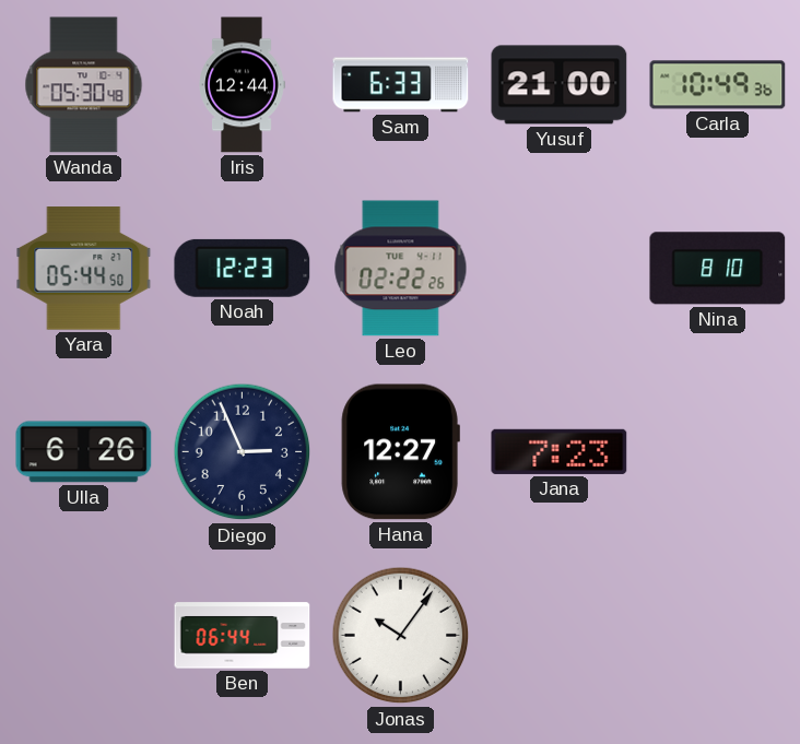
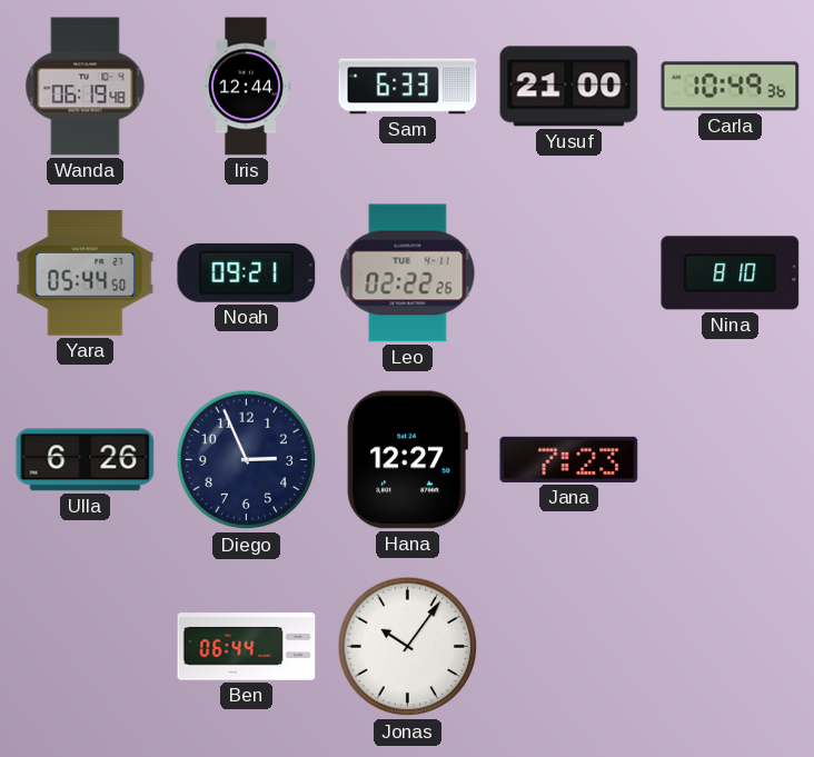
Wanda: 05:30 -> 06:19 (86, 87)
Noah: 12:23 -> 09:21 (247, 272)
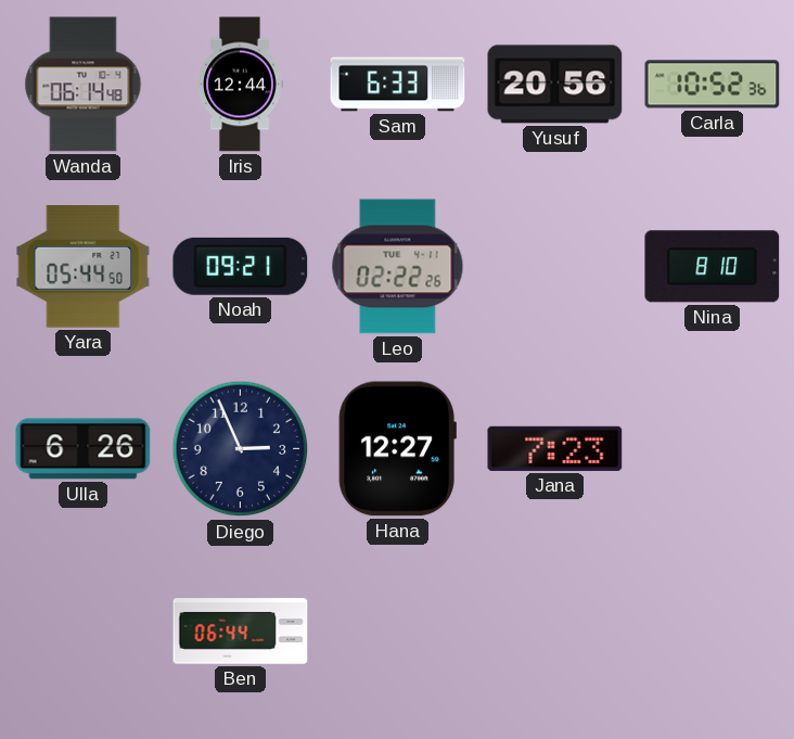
Wanda: 06:19 -> 06:14 (84, 85)
Yusuf: 21:00 -> 20:56 (555, 85)
Carla: 10:49 -> 10:52 (713, 85)
Jonas: 10:06 -> none (408, 647)
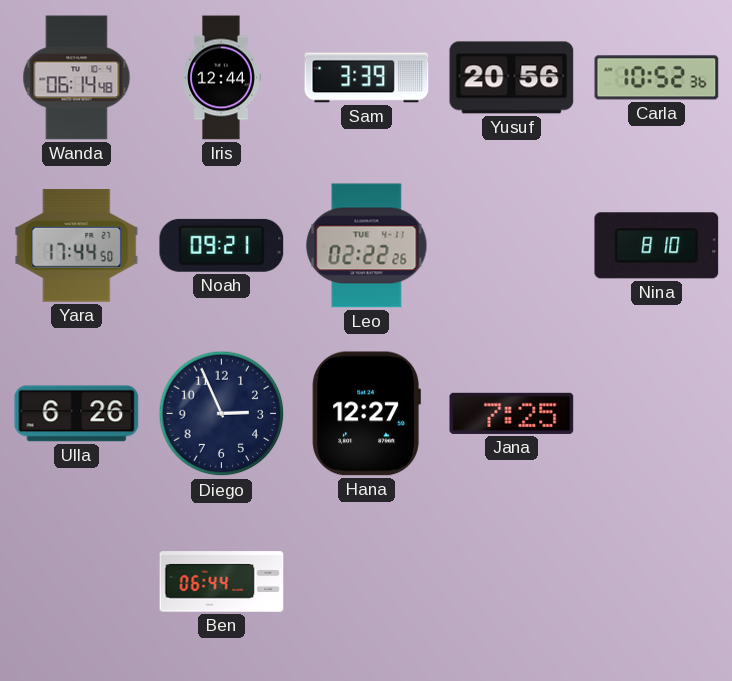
Sam: 6:33 -> 3:39 (367, 78)
Yara: 05:44 -> 17:44 (77, 246)
Jana: 7:23 -> 7:25 (512, 413)
